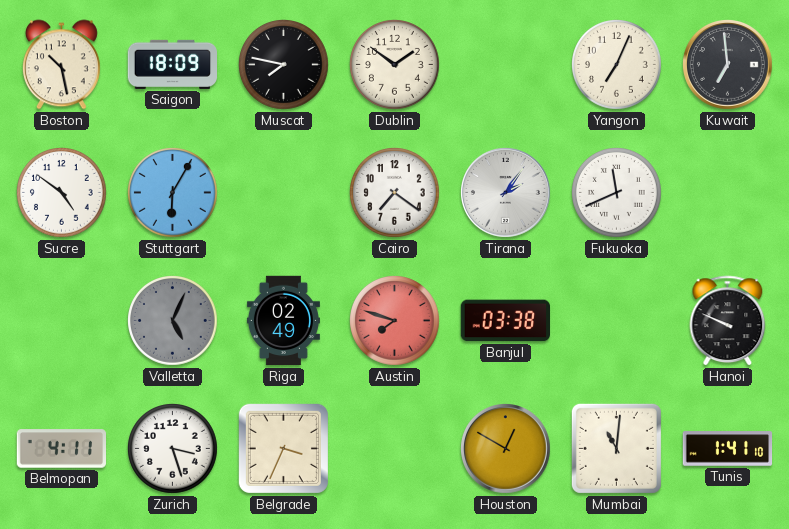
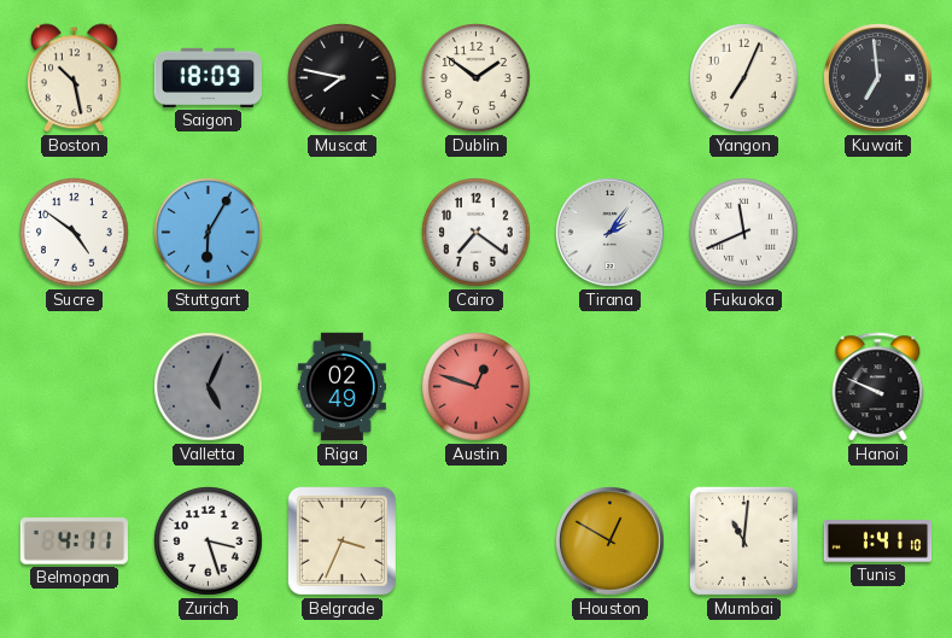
Austin: 7:48 -> 12:48 (477, 387)
Banjul: 03:38 -> none (505, 321)
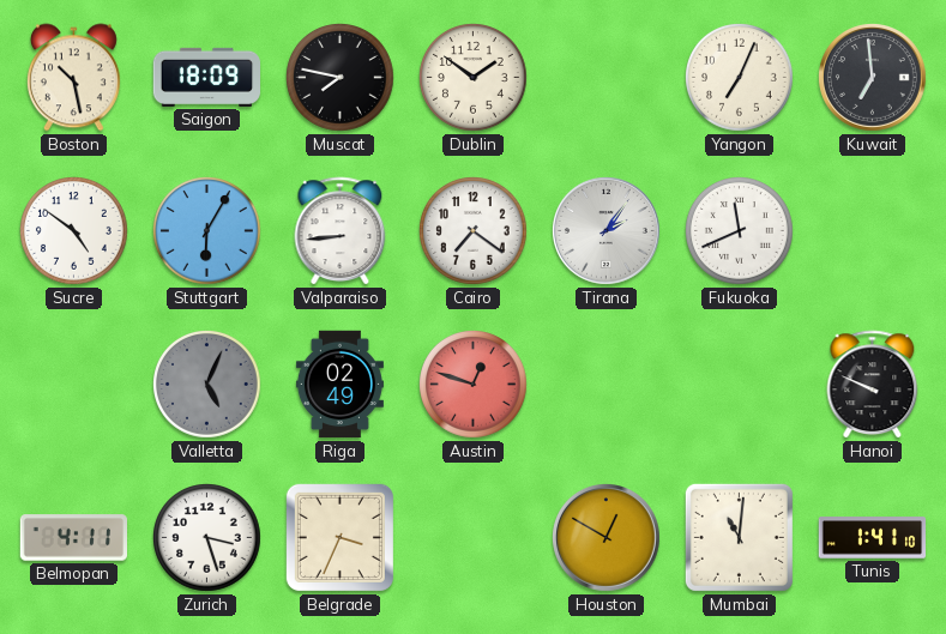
Valparaiso: none -> 8:44 (341, 231)
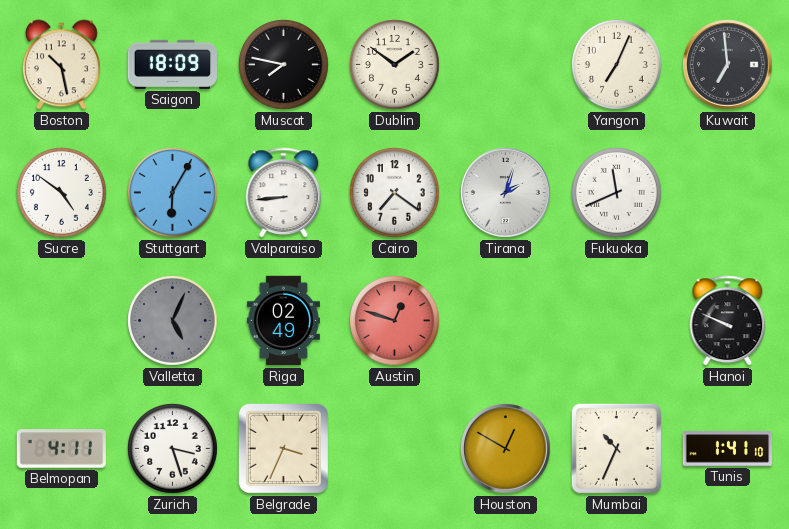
Tirana: 2:06 -> 2:03 (506, 193)
Mumbai: 11:01 -> 10:34 (616, 448)
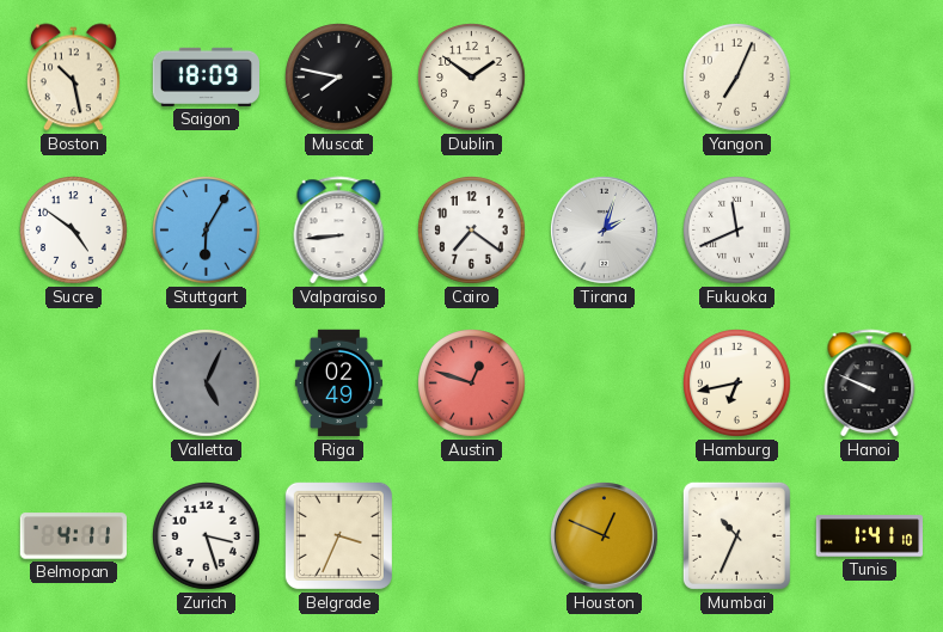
Kuwait: 6:59 -> none (728, 65)
Hamburg: none -> 6:43 (737, 384)
Houston: 12:50 -> 12:49 (605, 536)
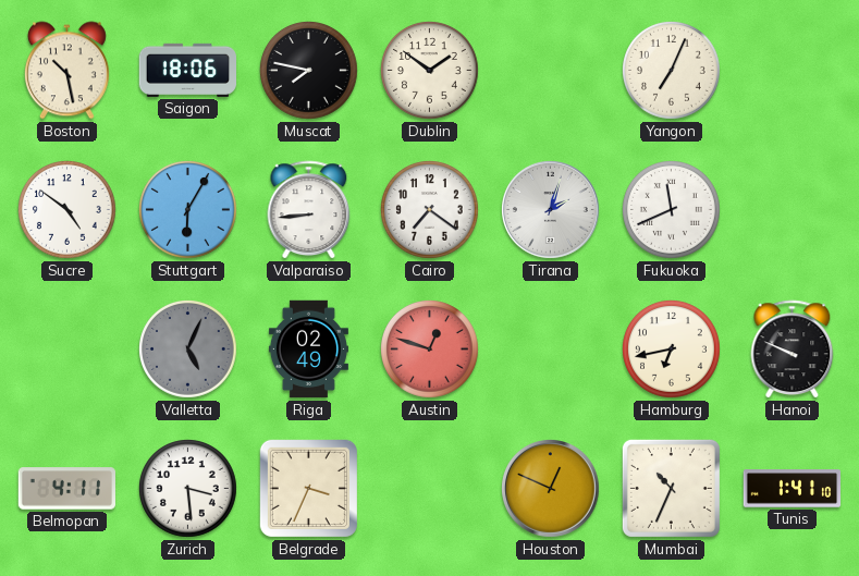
Saigon: 18:09 -> 18:06 (188, 70)
Zurich: 3:27 -> 3:29 (188, 489)
